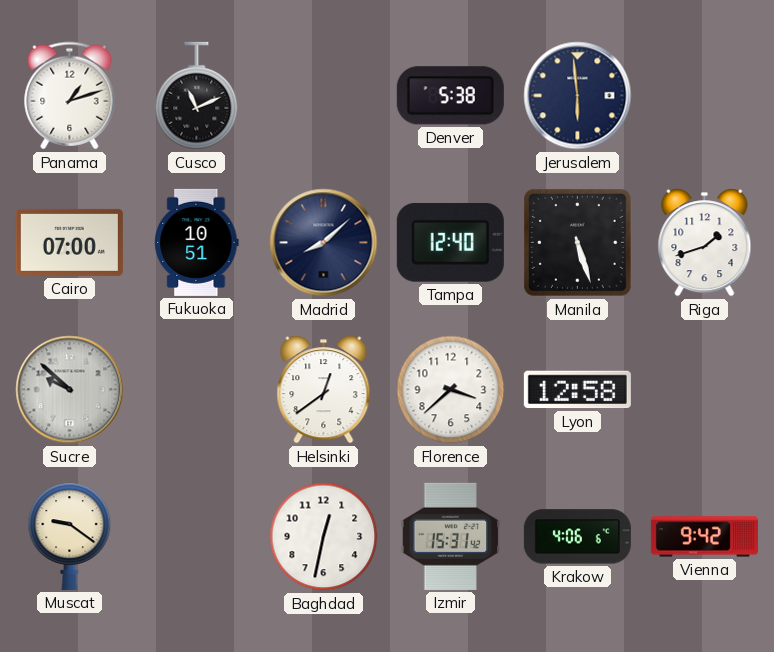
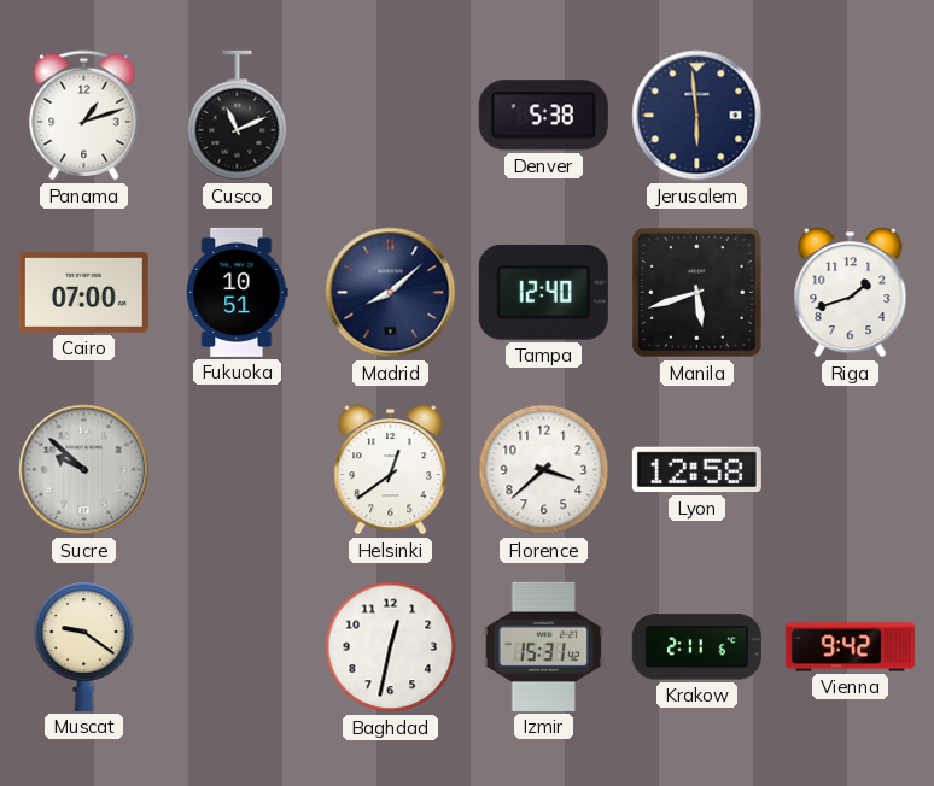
Manila: 5:27 -> 5:42 (696, 292)
Krakow: 4:06 -> 2:11 (696, 647)
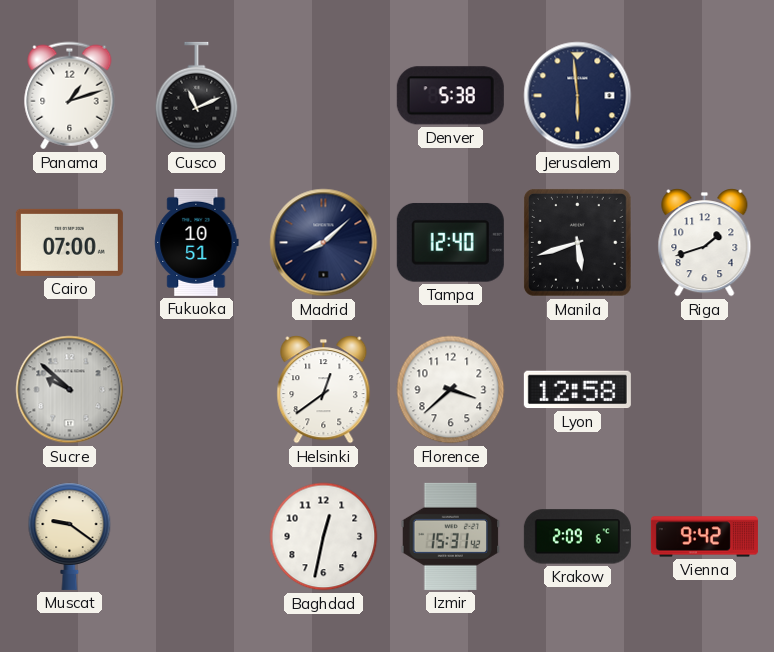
Krakow: 2:11 -> 2:09 (577, 537)
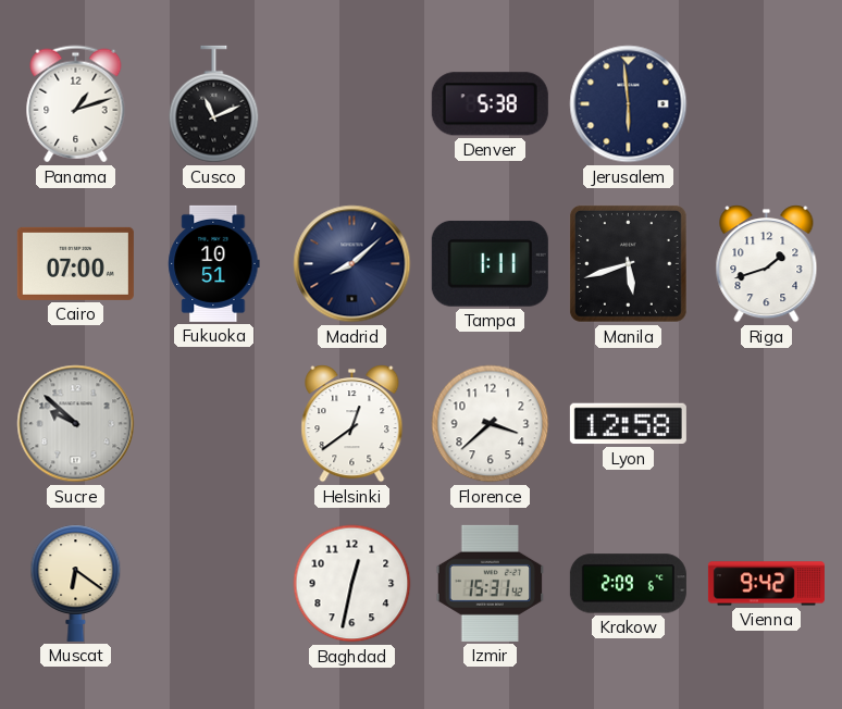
Tampa: 12:40 -> 1:11 (490, 263)
Muscat: 9:21 -> 6:21 (76, 583)
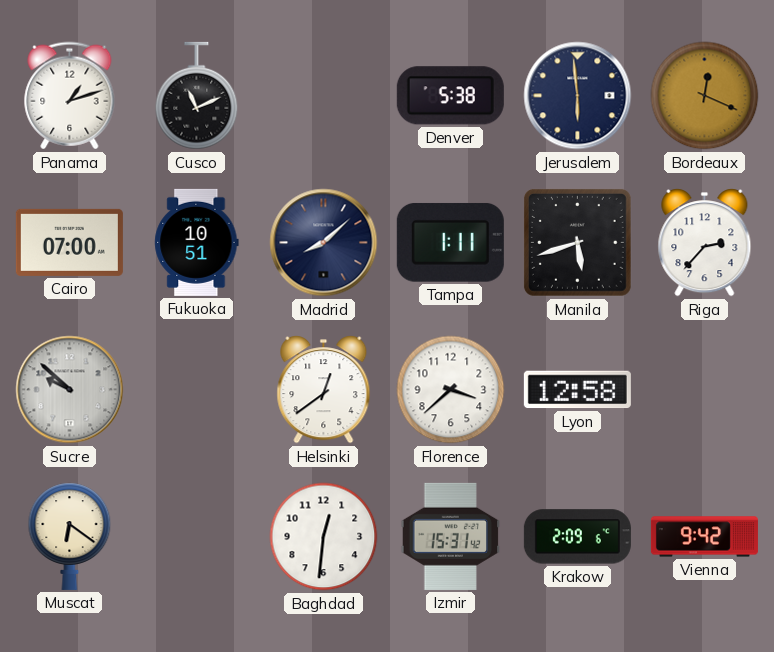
Bordeaux: none -> 12:19 (705, 96)
Riga: 1:42 -> 2:37 (705, 243)
Baghdad: 12:32 -> 12:31 (324, 537)
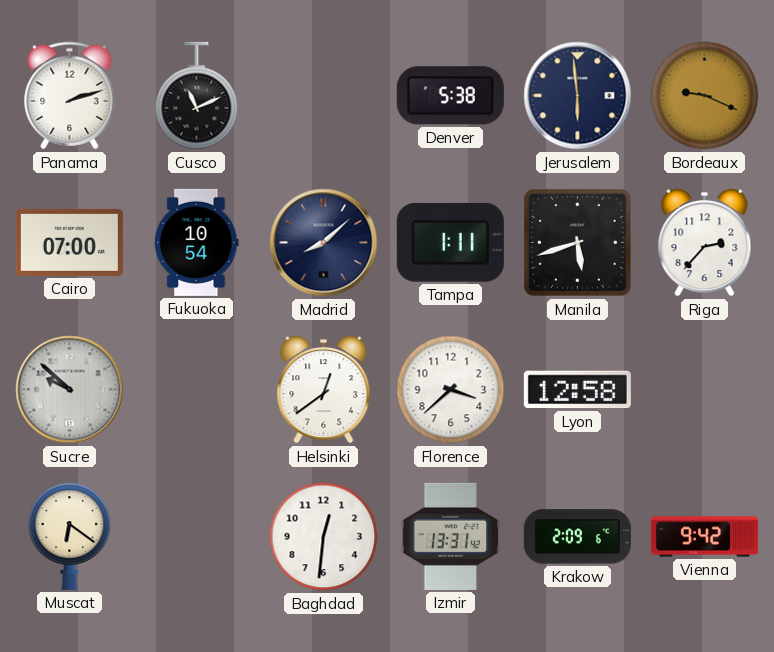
Panama: 1:12 -> 2:12 (70, 96)
Bordeaux: 12:19 -> 9:19 (705, 96)
Fukuoka: 10:51 -> 10:54 (197, 242)
Izmir: 15:31 -> 13:31 (451, 536)
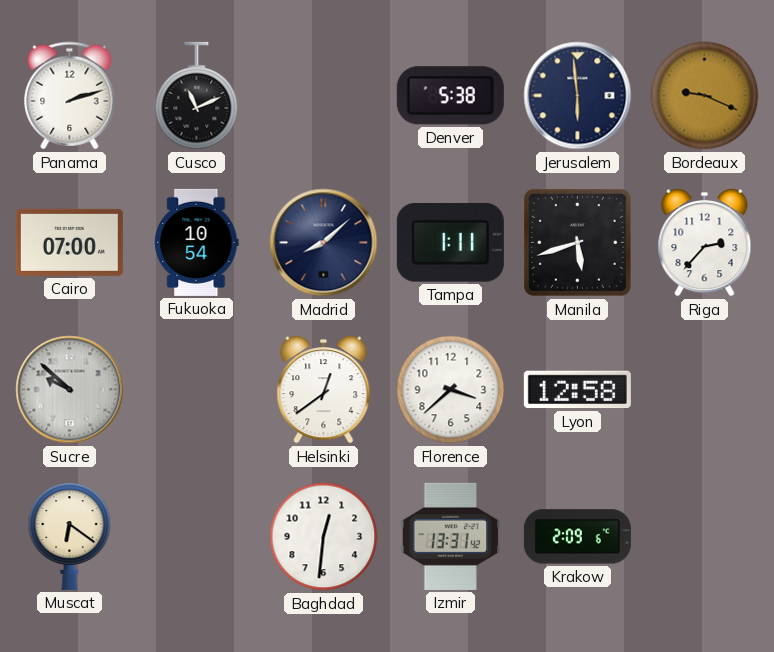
Vienna: 9:42 -> none (704, 537)
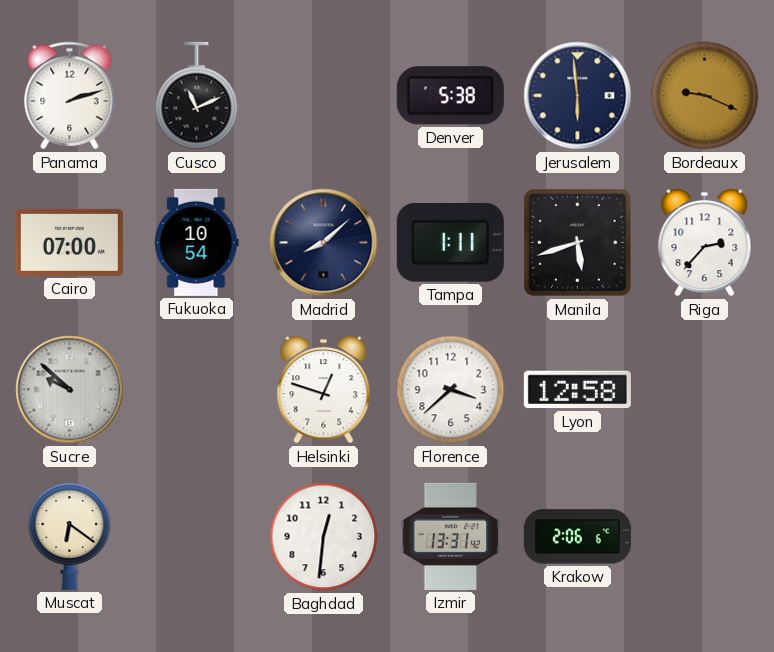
Helsinki: 12:39 -> 12:48 (324, 390)
Krakow: 2:09 -> 2:06 (577, 537)
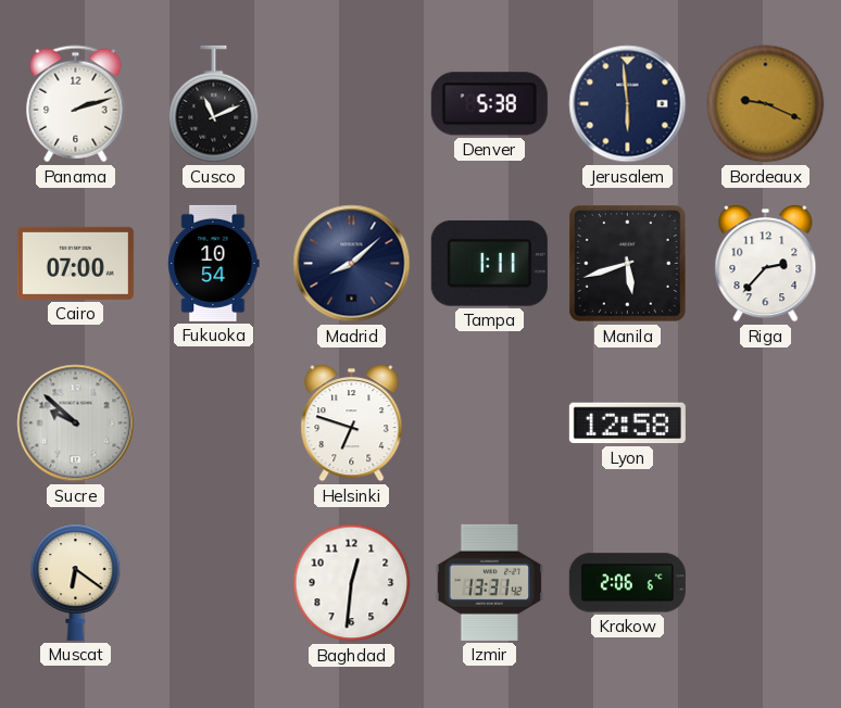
Helsinki: 12:48 -> 6:48 (352, 423)
Florence: 3:38 -> none (451, 390)
